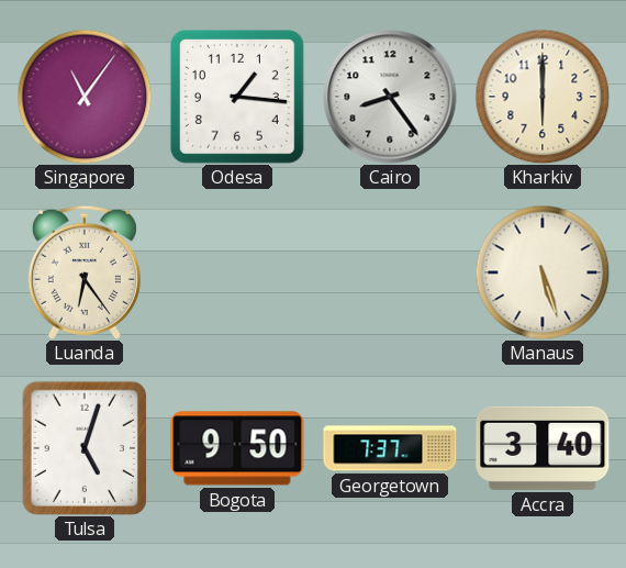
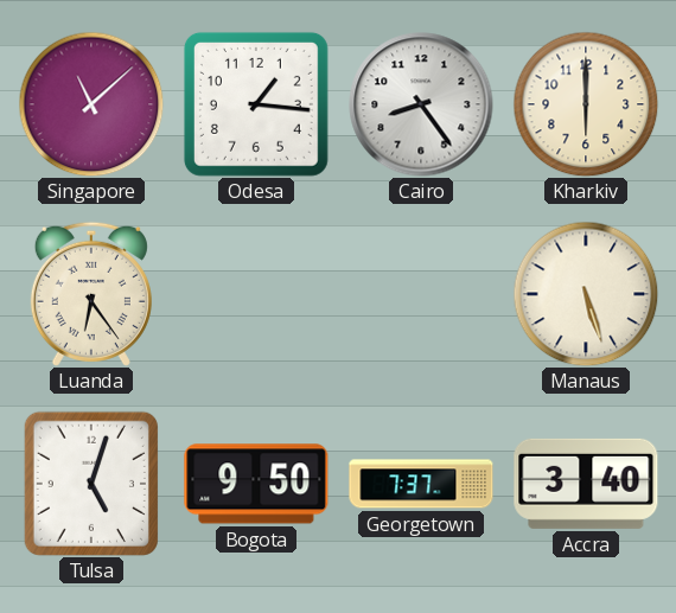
Singapore: 11:06 -> 11:08 (91, 104)
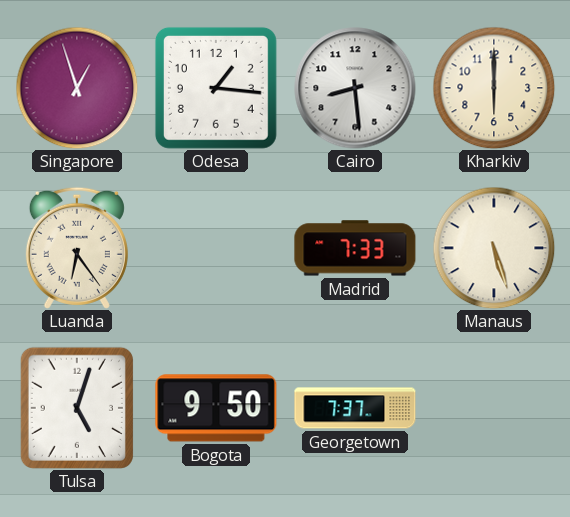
Singapore: 11:08 -> 12:57 (77, 88)
Cairo: 8:24 -> 8:29 (355, 88)
Madrid: none -> 7:33 (355, 248)
Accra: 3:40 -> none (586, 484)
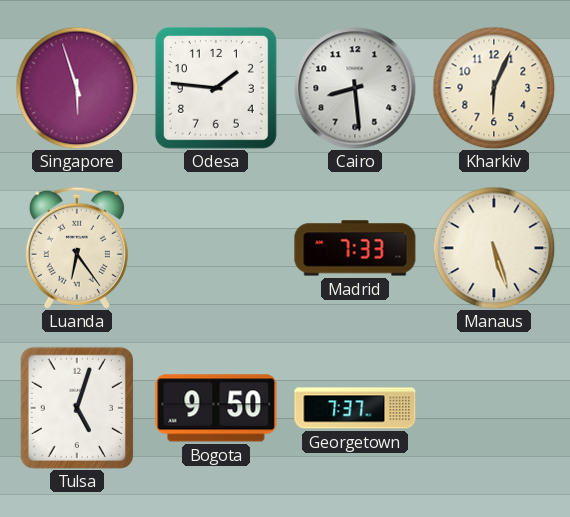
Singapore: 12:57 -> 5:57 (77, 88)
Odesa: 1:16 -> 1:46 (216, 88)
Kharkiv: 6:00 -> 6:04 (494, 88)
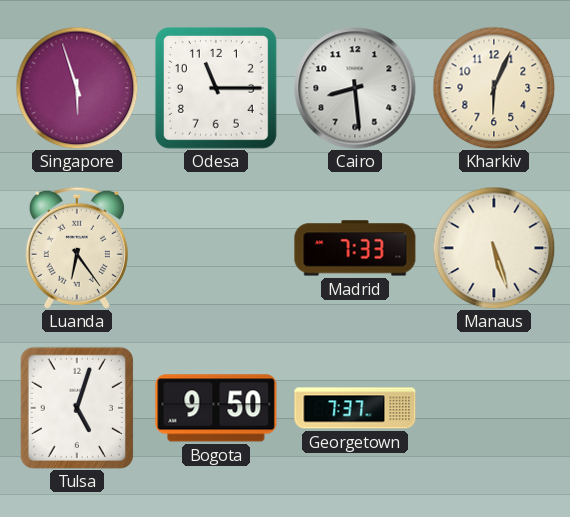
Odesa: 1:46 -> 11:15 (216, 88)
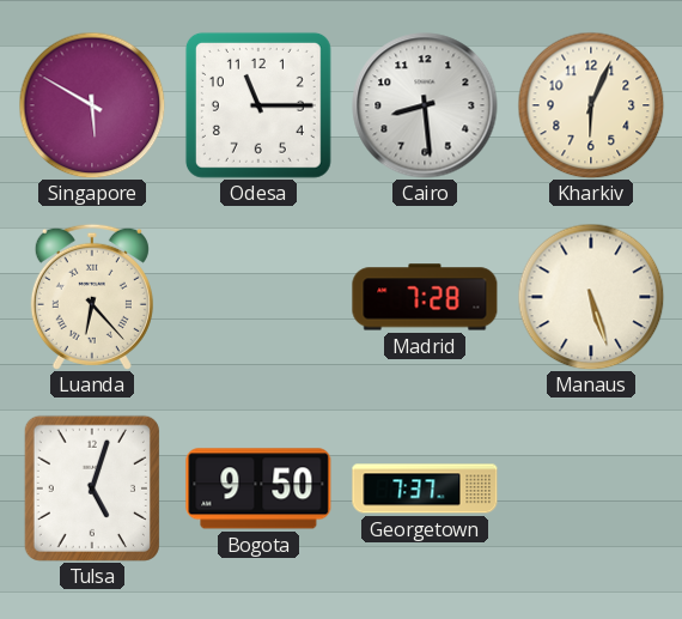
Singapore: 5:57 -> 5:50 (92, 105)
Luanda: 6:24 -> 6:23 (92, 297)
Madrid: 7:33 -> 7:28 (425, 297)
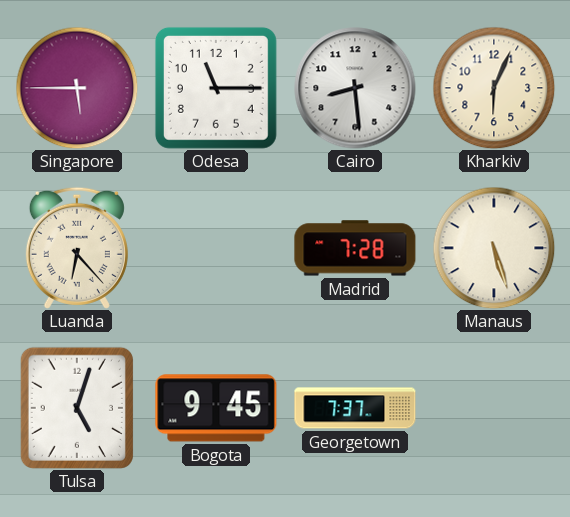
Singapore: 5:50 -> 5:45 (77, 88)
Bogota: 9:50 -> 9:45 (216, 408)
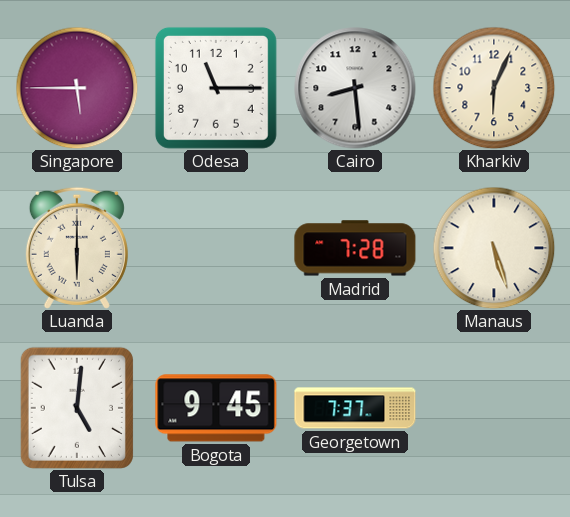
Luanda: 6:23 -> 6:00 (77, 248)
Tulsa: 5:03 -> 5:01 (77, 408)
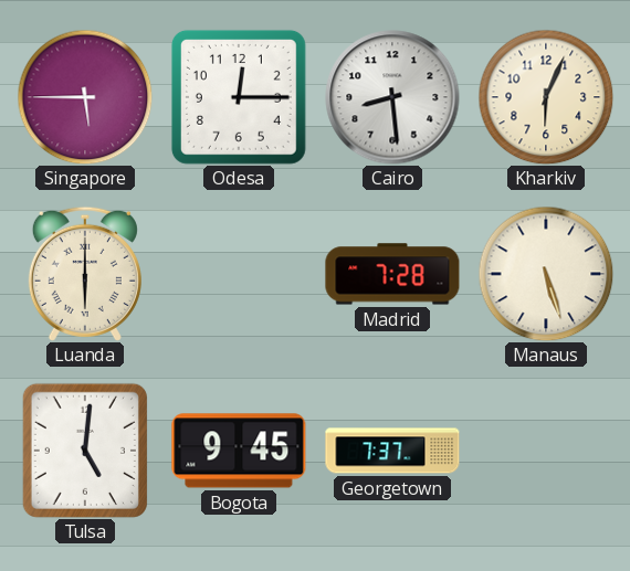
Odesa: 11:15 -> 12:15 (239, 97)
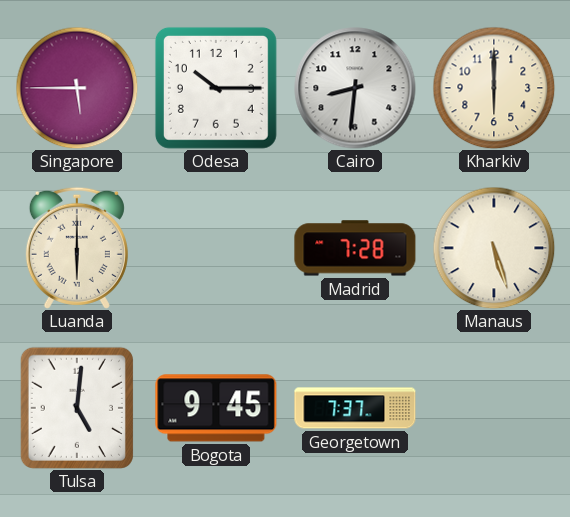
Odesa: 12:15 -> 10:15 (216, 88)
Cairo: 8:29 -> 8:31 (355, 88)
Kharkiv: 6:04 -> 6:00 (494, 88)
